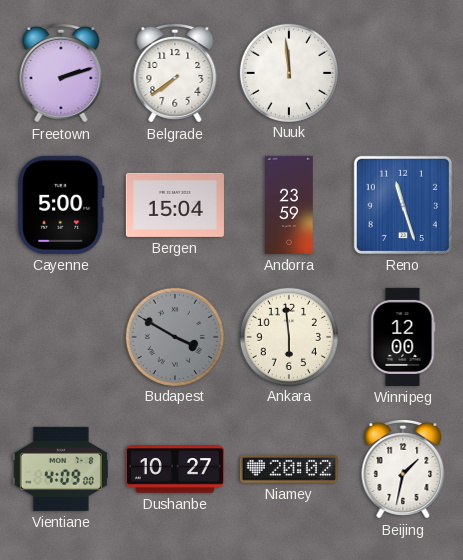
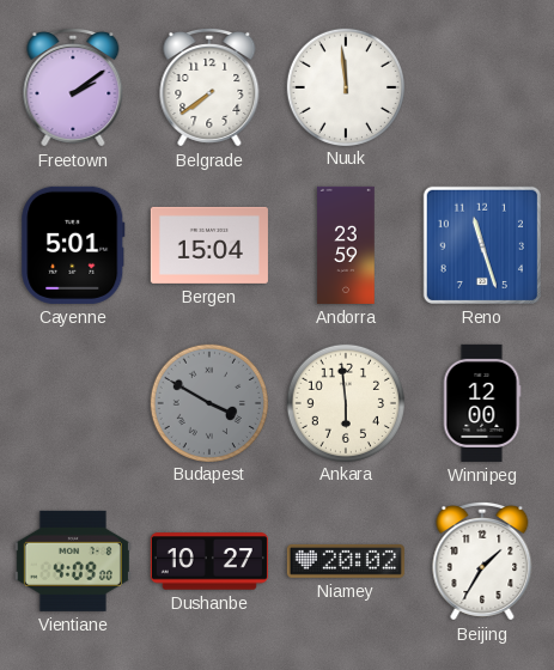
Freetown: 2:12 -> 2:09 (73, 87)
Cayenne: 5:00 -> 5:01 (73, 245)
Beijing: 1:32 -> 1:35 (482, 561)
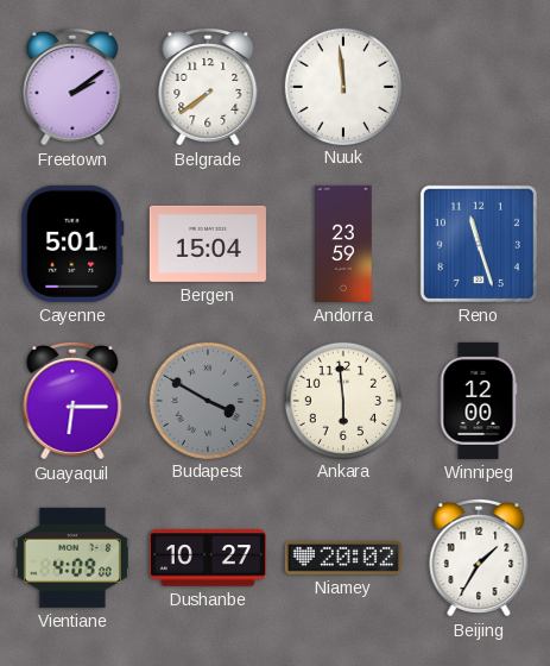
Guayaquil: none -> 6:15 (72, 401)
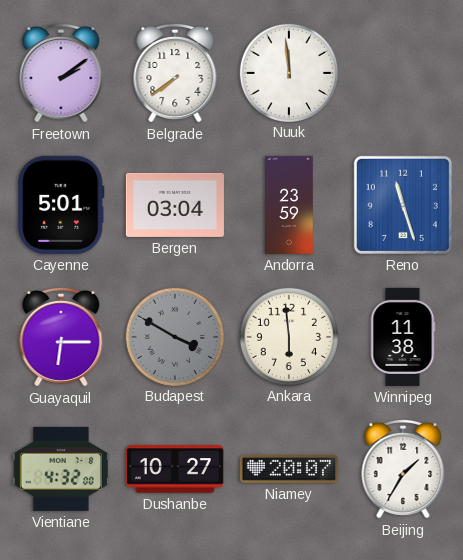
Bergen: 15:04 -> 03:04 (175, 205)
Winnipeg: 12:00 -> 11:38 (403, 337)
Vientiane: 4:09 -> 4:32 (61, 469)
Niamey: 20:02 -> 20:07 (289, 469)
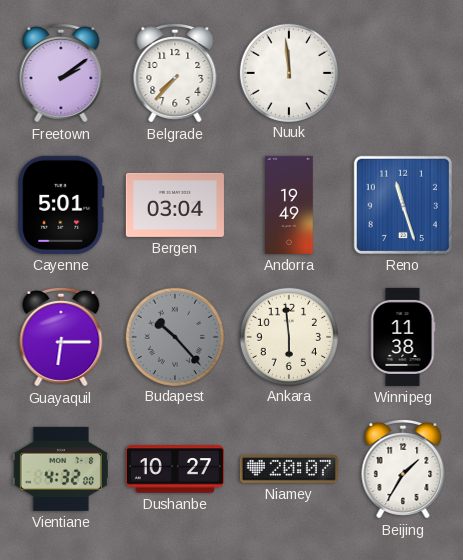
Belgrade: 7:39 -> 7:37 (175, 73)
Andorra: 23:59 -> 19:49 (289, 205)
Budapest: 3:50 -> 10:23 (174, 336)
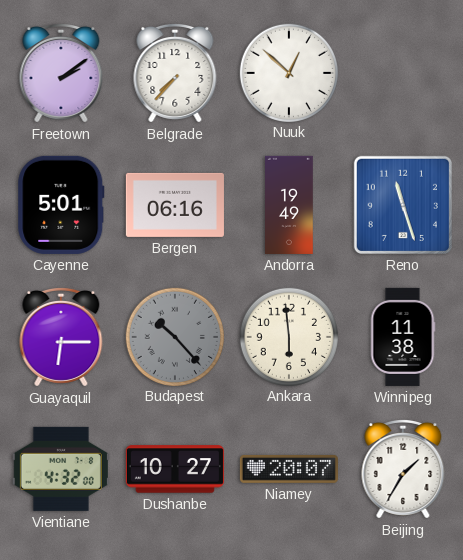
Nuuk: 11:59 -> 12:52 (288, 72)
Bergen: 03:04 -> 06:16 (175, 205)
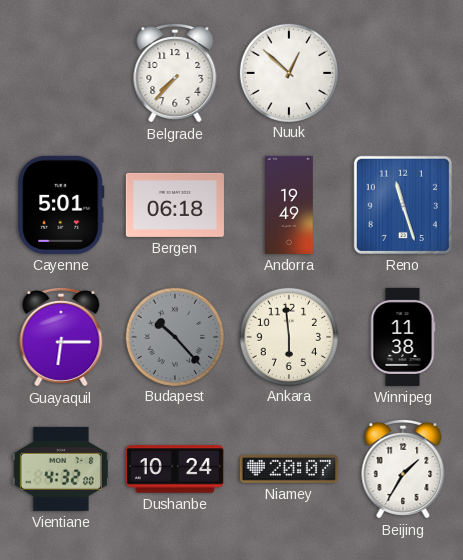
Freetown: 2:09 -> none (61, 73)
Bergen: 06:16 -> 06:18 (175, 205)
Dushanbe: 10:27 -> 10:24 (175, 469)
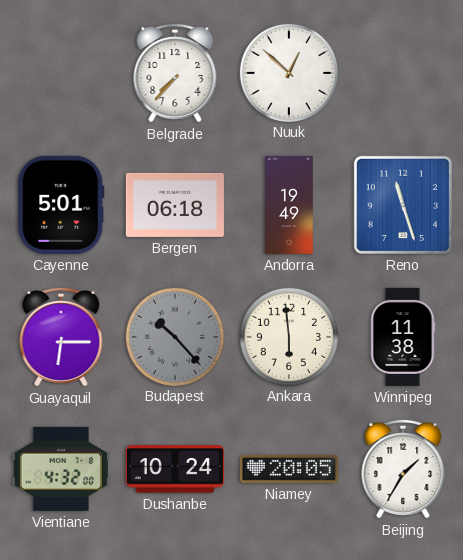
Niamey: 20:07 -> 20:05 (289, 469)
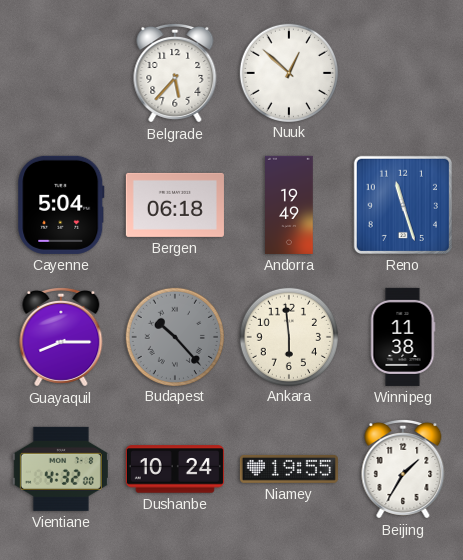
Belgrade: 7:37 -> 5:37 (175, 73)
Cayenne: 5:01 -> 5:04 (61, 205)
Guayaquil: 6:15 -> 8:15 (61, 337)
Niamey: 20:05 -> 19:55 (289, 469)
